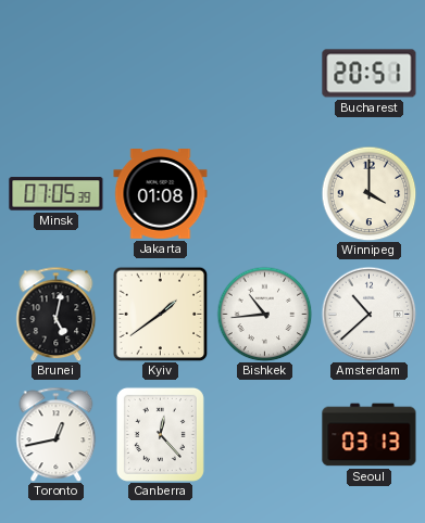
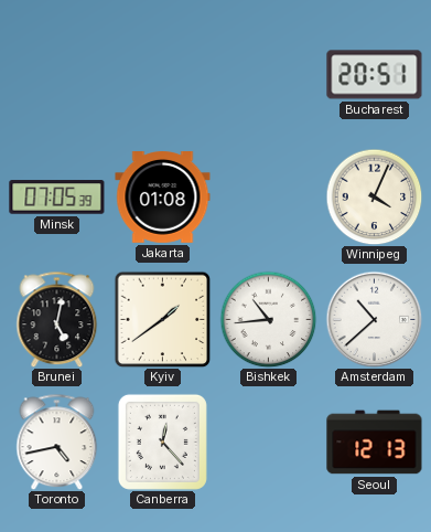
Winnipeg: 4:00 -> 4:04 (374, 196)
Toronto: 12:43 -> 4:43 (57, 441)
Seoul: 03:13 -> 12:13 (375, 443)
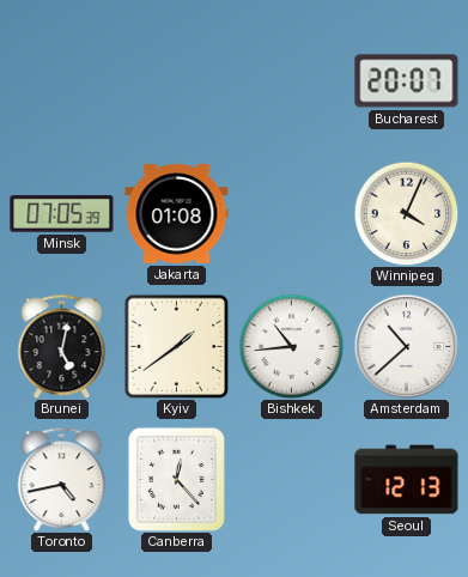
Bucharest: 20:51 -> 20:07 (407, 81)
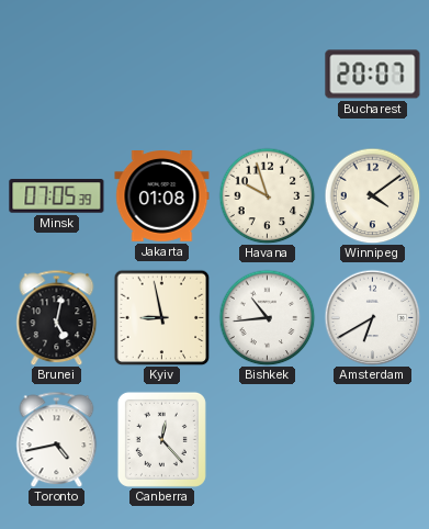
Havana: none -> 9:57 (267, 195)
Winnipeg: 4:04 -> 4:09 (372, 195)
Kyiv: 1:39 -> 8:58 (161, 317)
Amsterdam: 10:38 -> 6:40 (372, 317)
Seoul: 12:13 -> none (407, 480)
